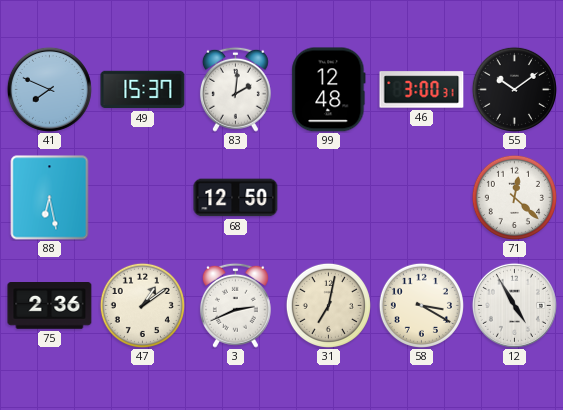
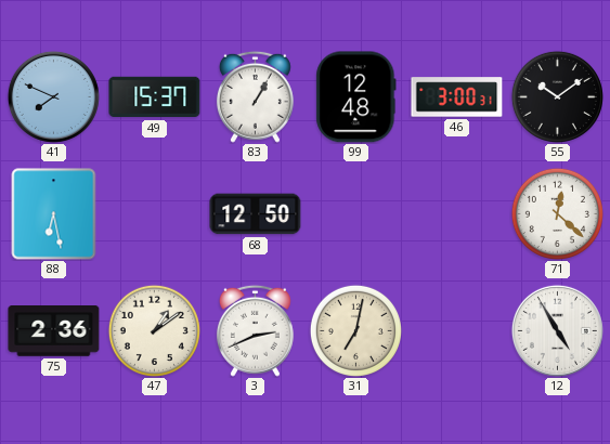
83: 2:01 -> 1:05 (255, 96)
58: 3:20 -> none (421, 305)
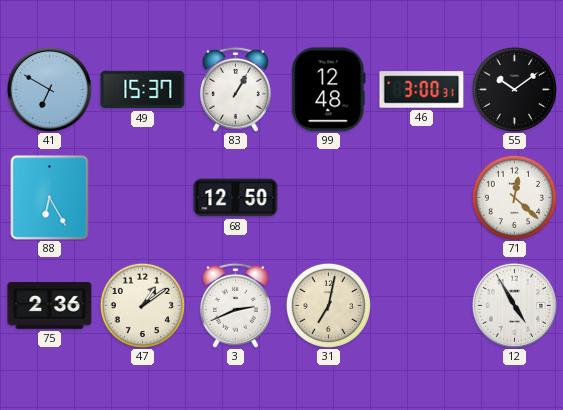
41: 7:49 -> 6:50 (49, 89)
88: 6:28 -> 6:25 (50, 198)
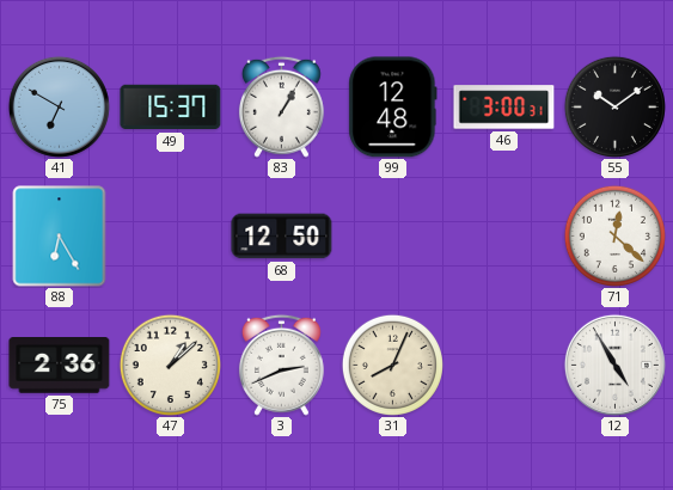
47: 1:09 -> 1:08 (170, 365)
31: 7:02 -> 8:04 (392, 365)
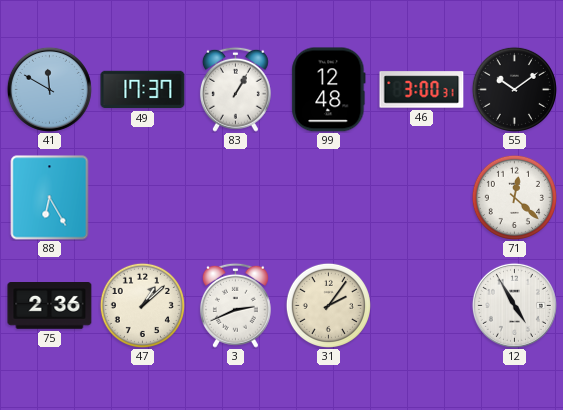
41: 6:50 -> 11:50 (49, 89)
49: 15:37 -> 17:37 (143, 90)
68: 12:50 -> none (282, 237)
31: 8:04 -> 2:06 (328, 305)
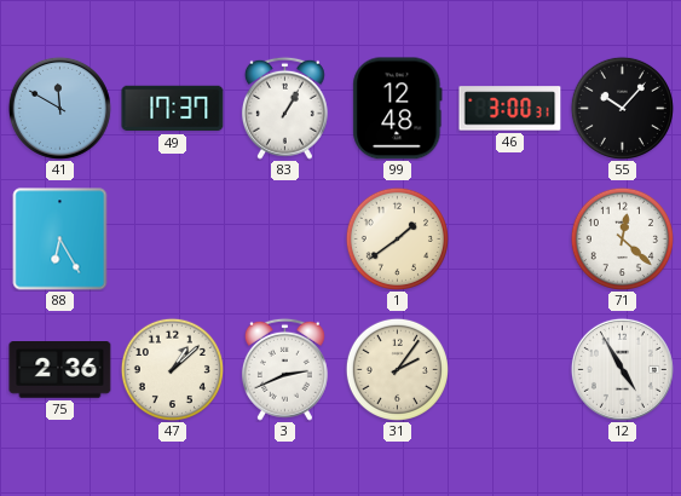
55: 10:09 -> 10:07 (622, 108)
1: none -> 1:39 (397, 238)
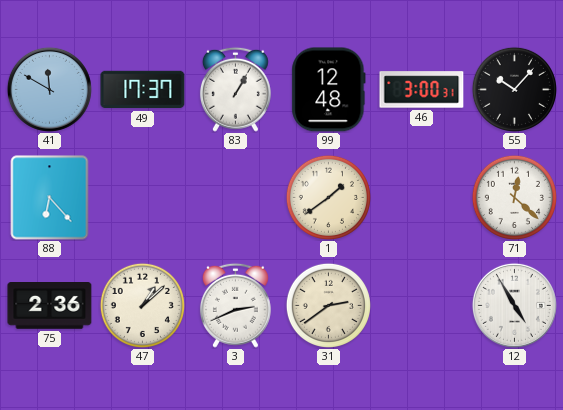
88: 6:25 -> 6:23 (50, 198)
31: 2:06 -> 2:39 (328, 305)
